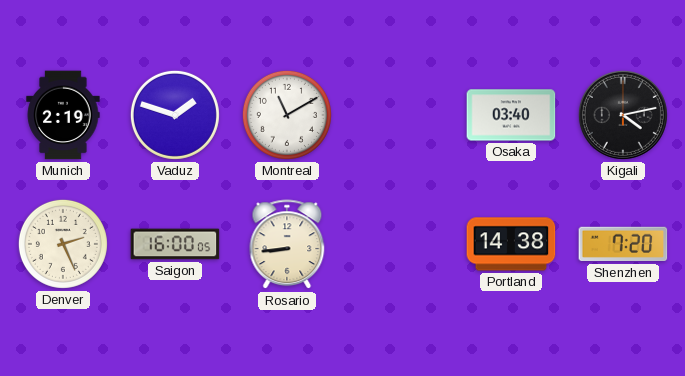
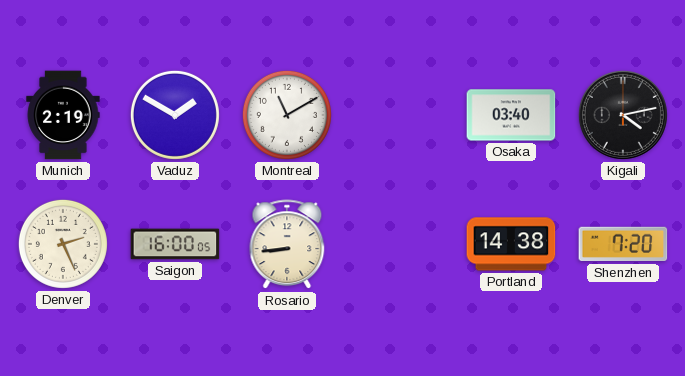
Vaduz: 1:48 -> 1:50 (175, 115)
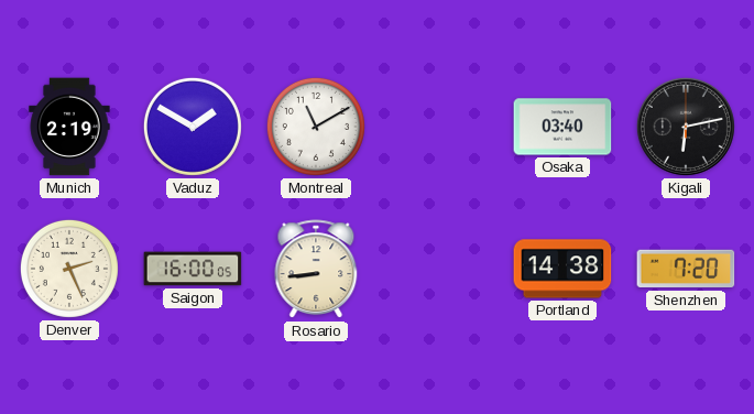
Kigali: 4:13 -> 6:13 (686, 127)
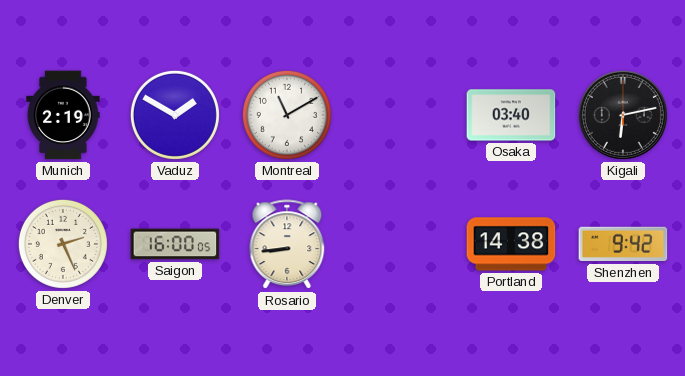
Shenzhen: 7:20 -> 9:42 (623, 244)
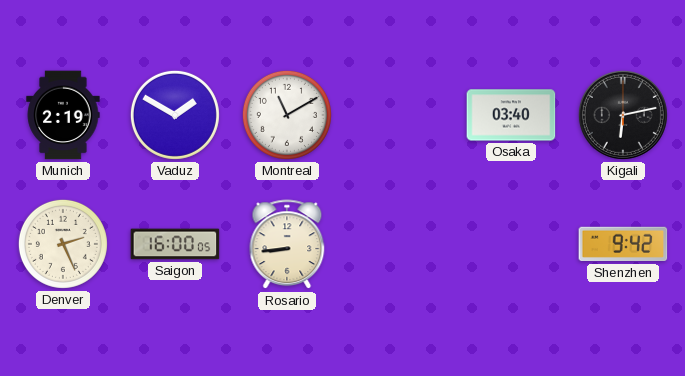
Portland: 14:38 -> none (511, 244)
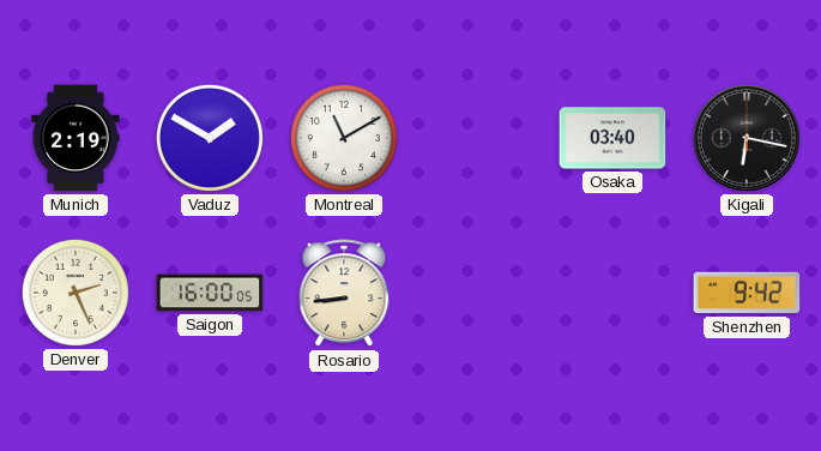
Kigali: 6:13 -> 6:17 (747, 138)
